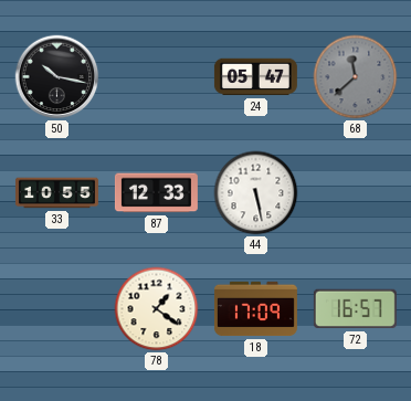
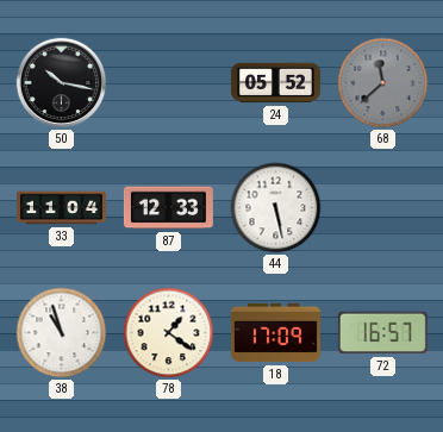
24: 05:47 -> 05:52 (275, 83)
33: 10:55 -> 11:04 (61, 208)
38: none -> 10:57 (62, 333)
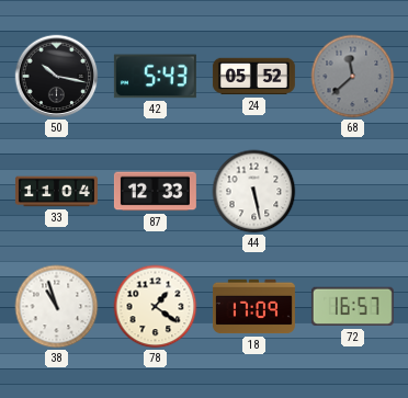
42: none -> 5:43 (155, 77)
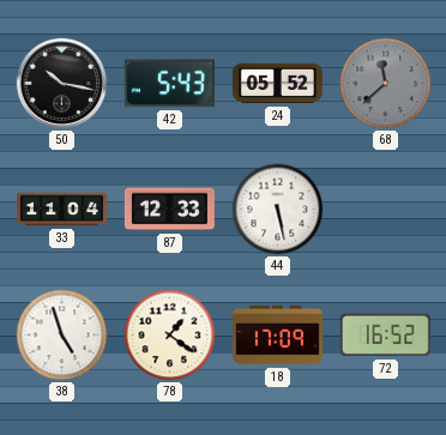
38: 10:57 -> 4:57 (62, 336)
72: 16:57 -> 16:52 (385, 336)
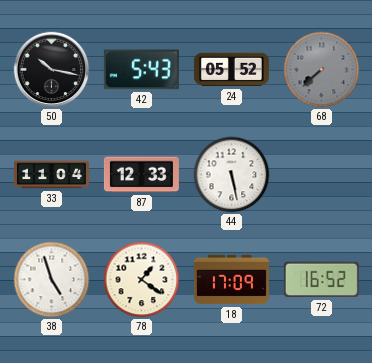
68: 11:38 -> 7:38 (322, 70)
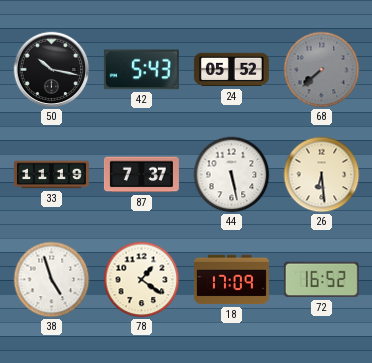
33: 11:04 -> 11:19 (51, 175)
87: 12:33 -> 7:37 (141, 175)
26: none -> 6:29 (322, 175)
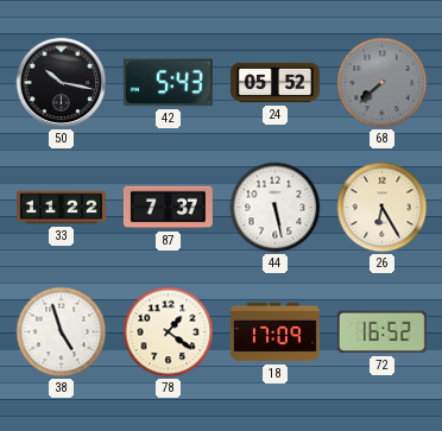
33: 11:19 -> 11:22 (61, 208)
26: 6:29 -> 6:25 (383, 208)
